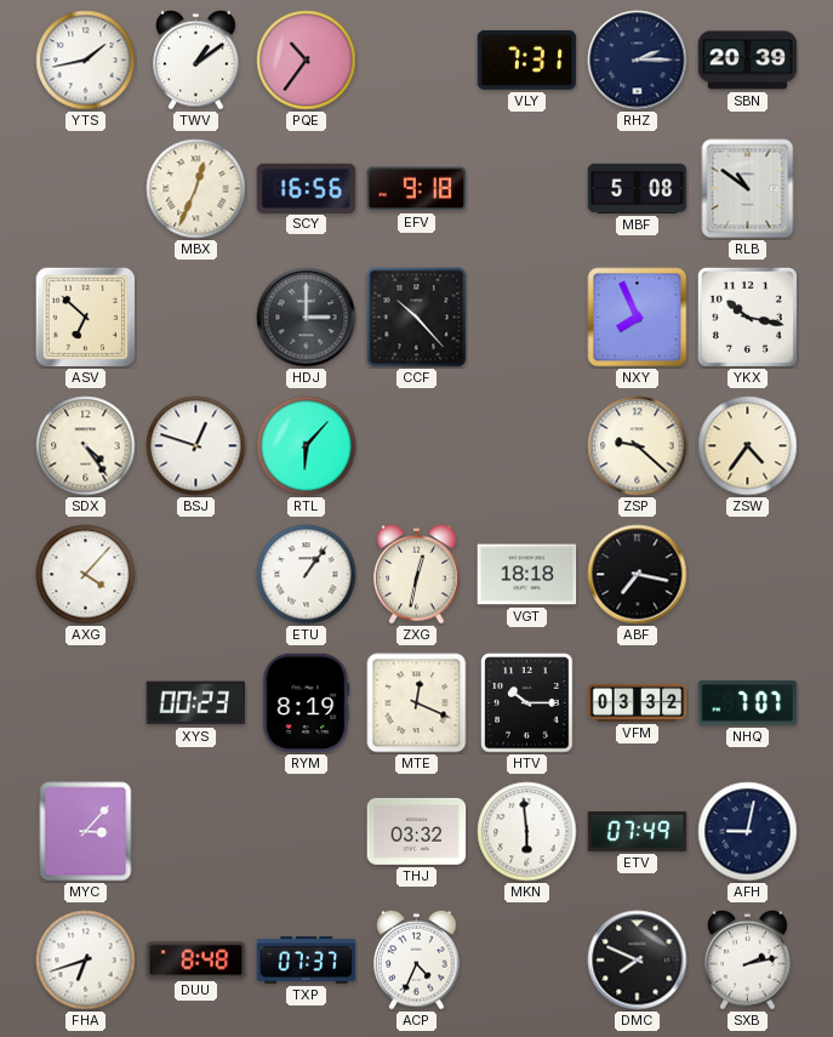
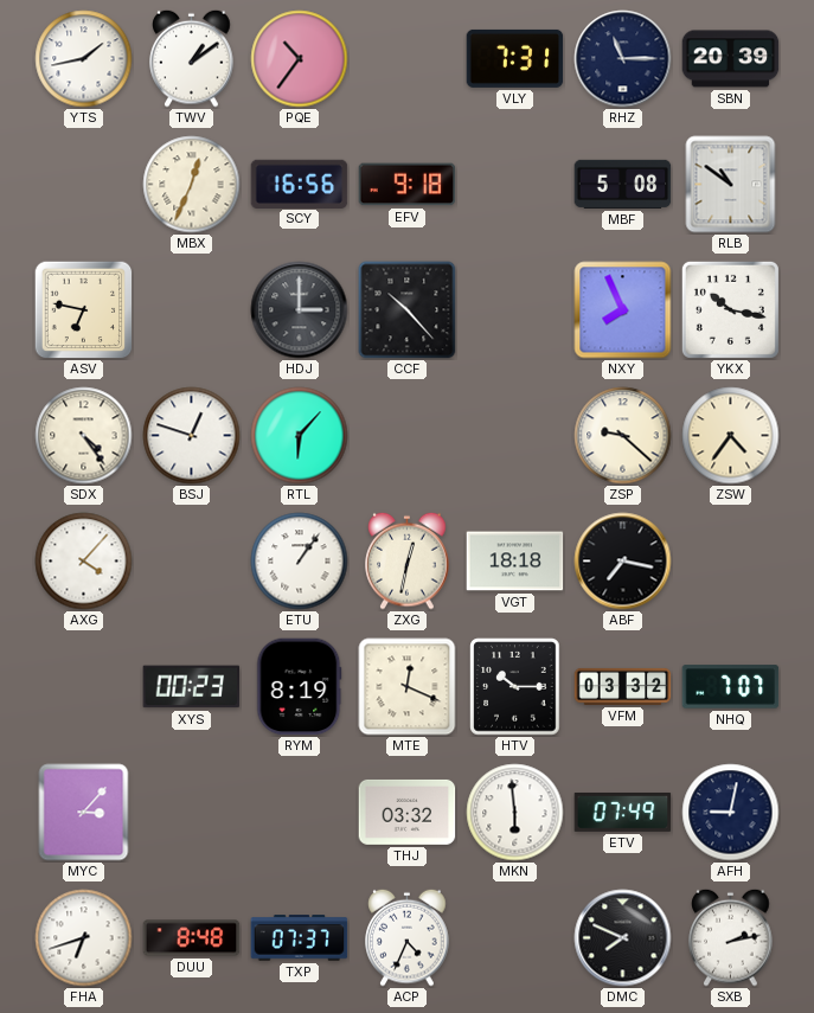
RHZ: 2:15 -> 11:15 (623, 59)
ASV: 6:52 -> 6:47 (83, 309)
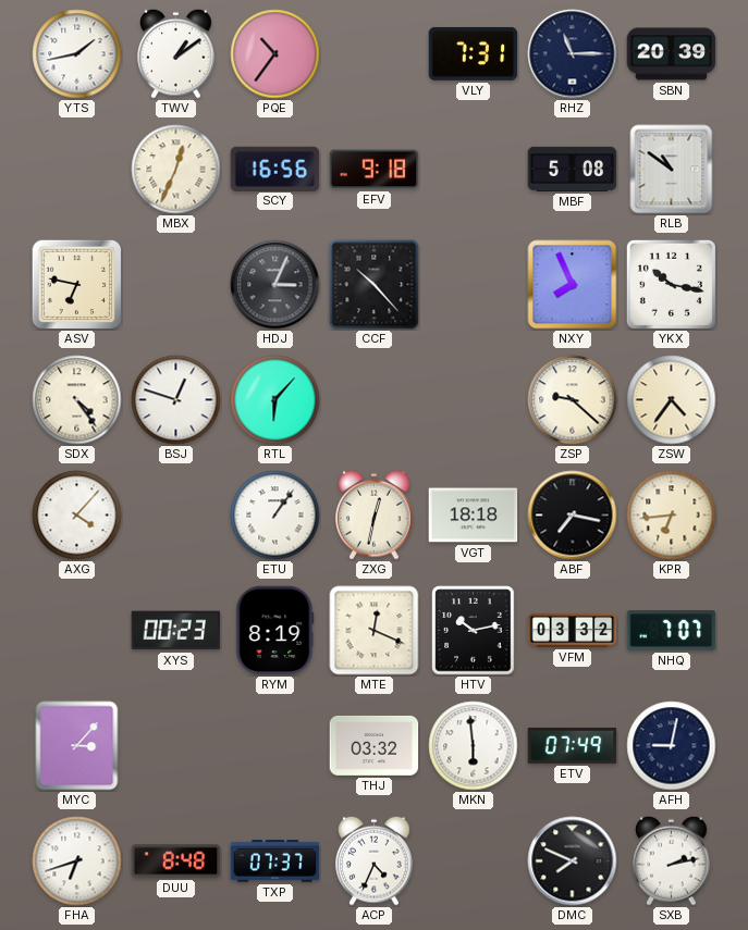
HDJ: 3:00 -> 3:04 (275, 285)
KPR: none -> 6:44 (672, 516)
HTV: 10:15 -> 10:13 (474, 631)
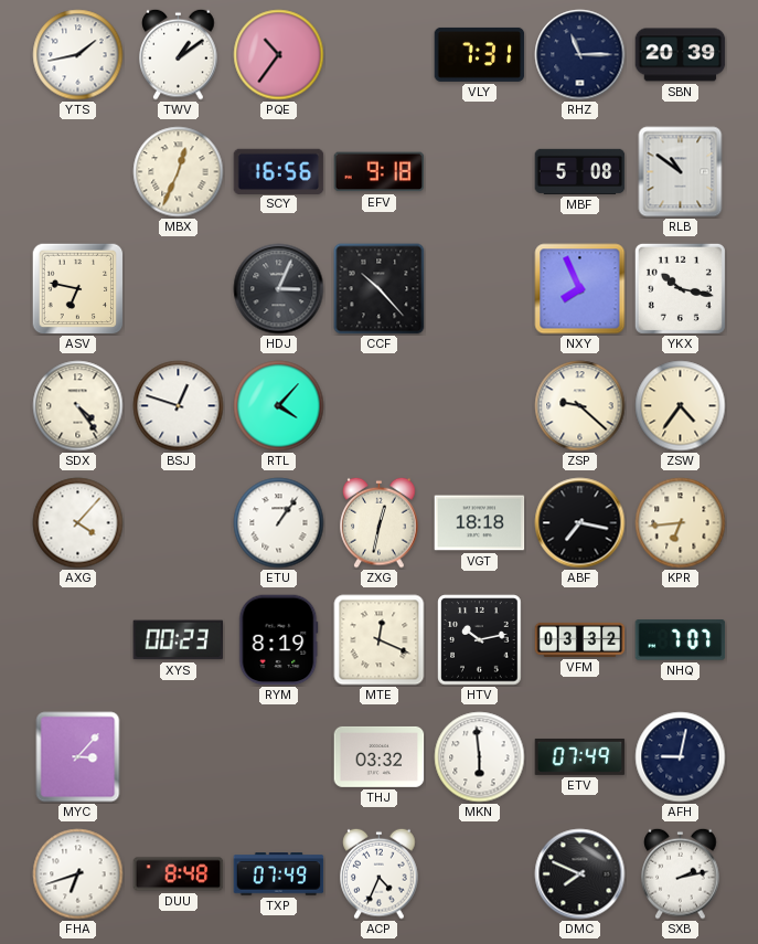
RTL: 6:07 -> 4:07 (279, 406)
TXP: 07:37 -> 07:49 (279, 874)
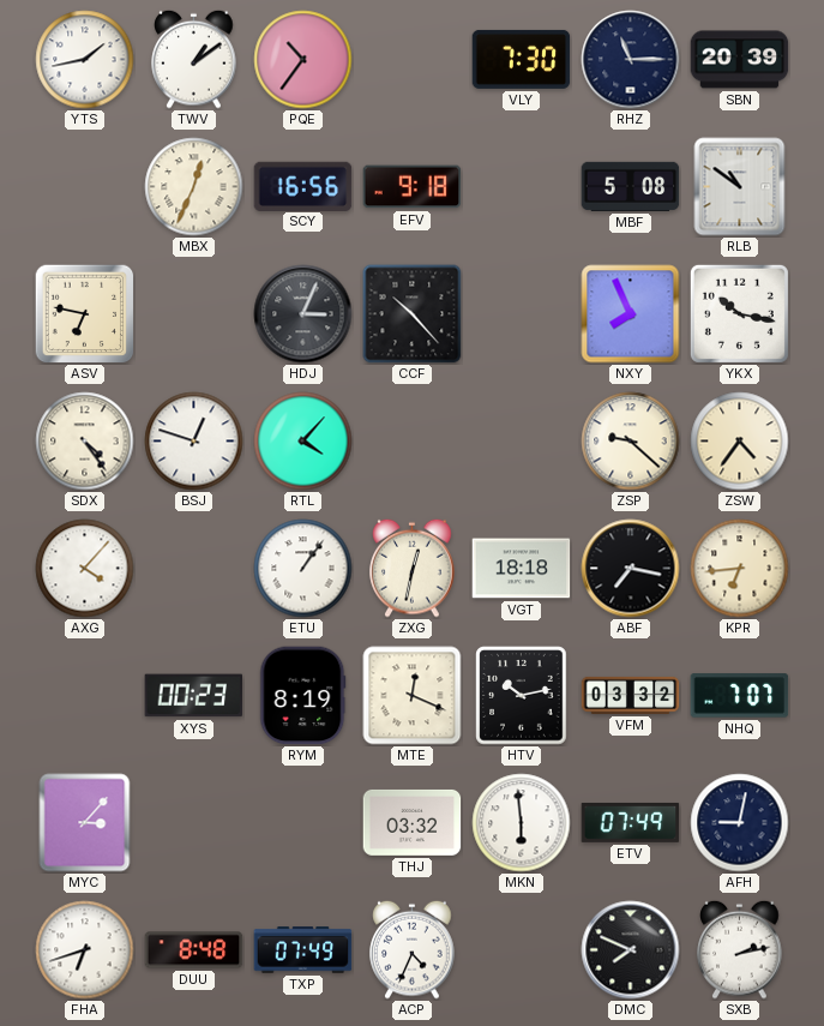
VLY: 7:31 -> 7:30 (522, 59)
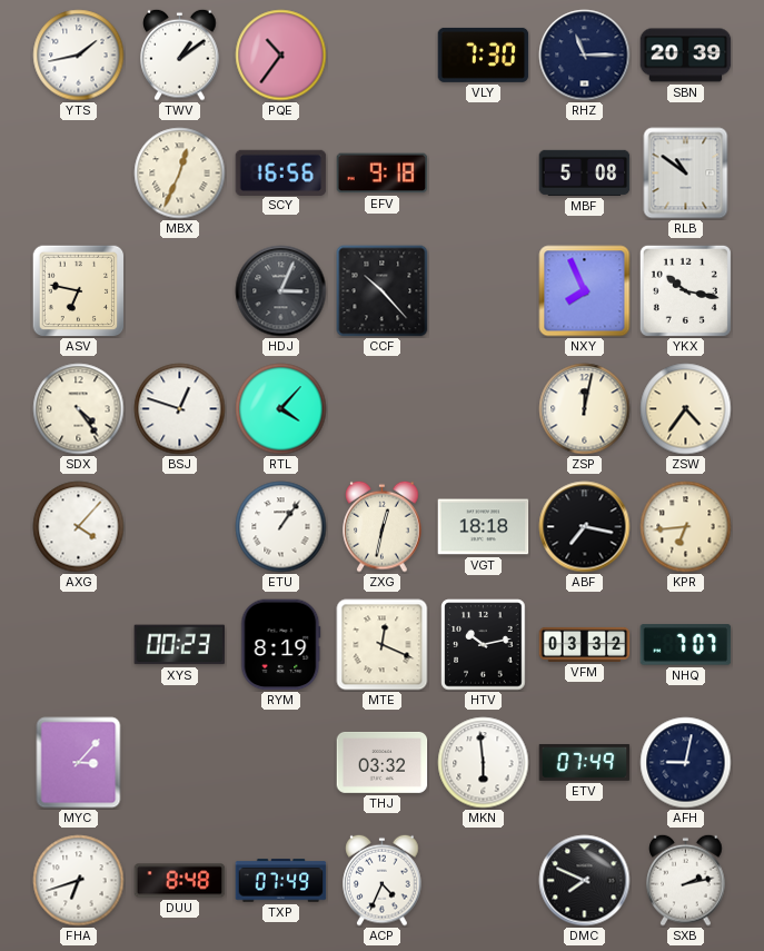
ZSP: 9:22 -> 12:02 (585, 409)
